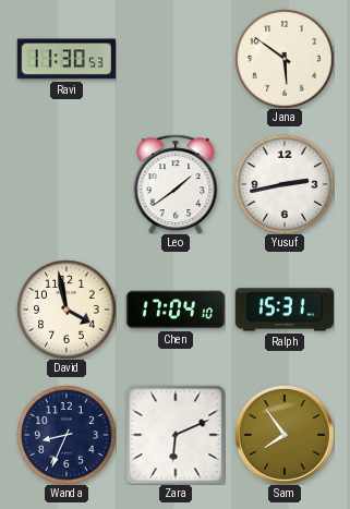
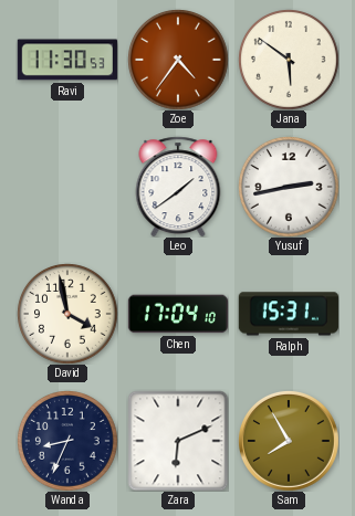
Zoe: none -> 4:36 (178, 60)
Sam: 7:54 -> 7:55 (289, 441)
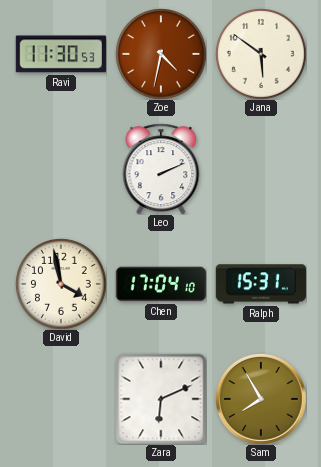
Zoe: 4:36 -> 4:32 (161, 54)
Leo: 1:39 -> 2:11 (161, 169)
Yusuf: 2:43 -> none (289, 187)
Wanda: 8:34 -> none (67, 441)
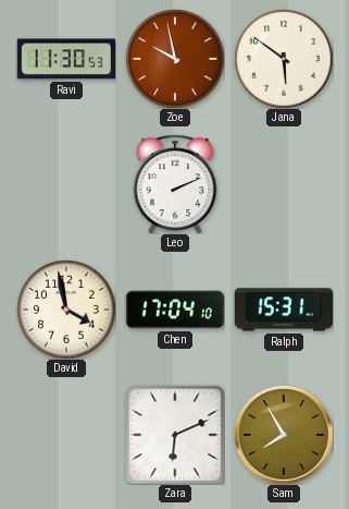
Zoe: 4:32 -> 9:58 (175, 59)
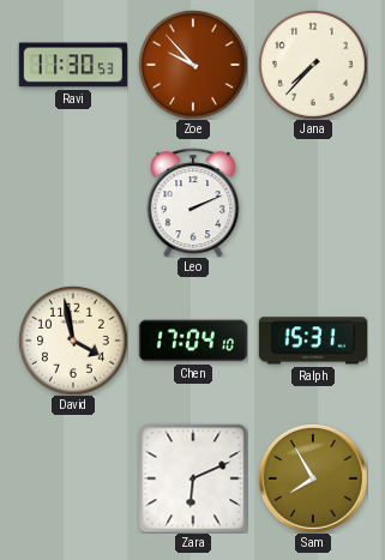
Zoe: 9:58 -> 9:53 (193, 65)
Jana: 5:51 -> 7:37 (313, 65)
